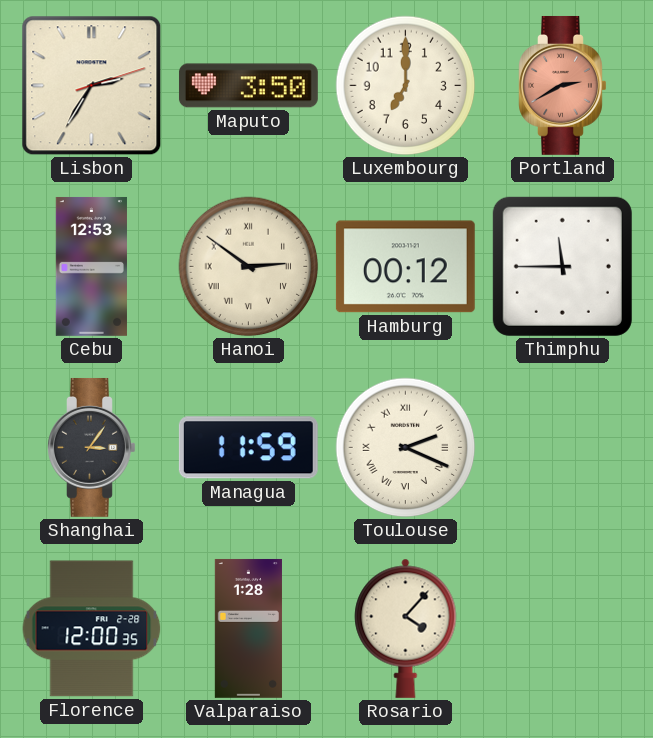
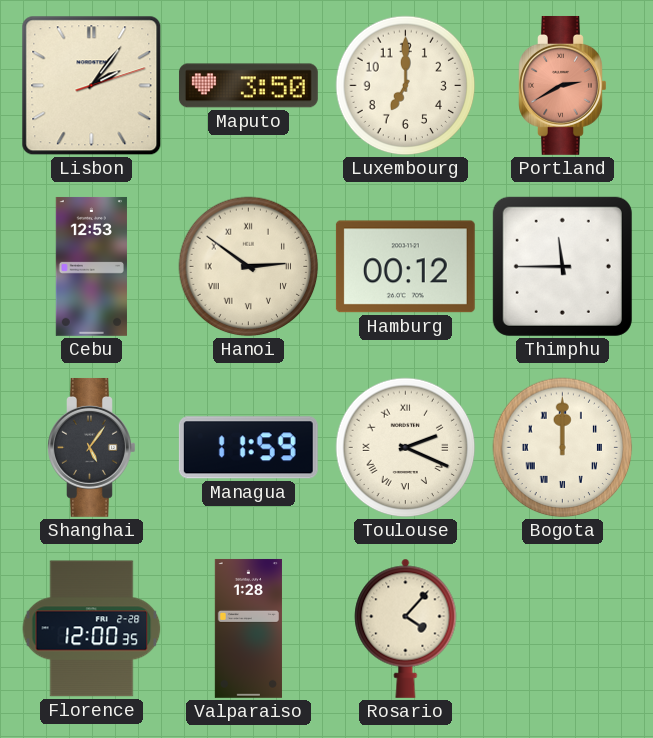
Lisbon: 2:35 -> 2:06 (92, 86)
Shanghai: 3:06 -> 5:06 (92, 447)
Bogota: none -> 12:00 (563, 448)
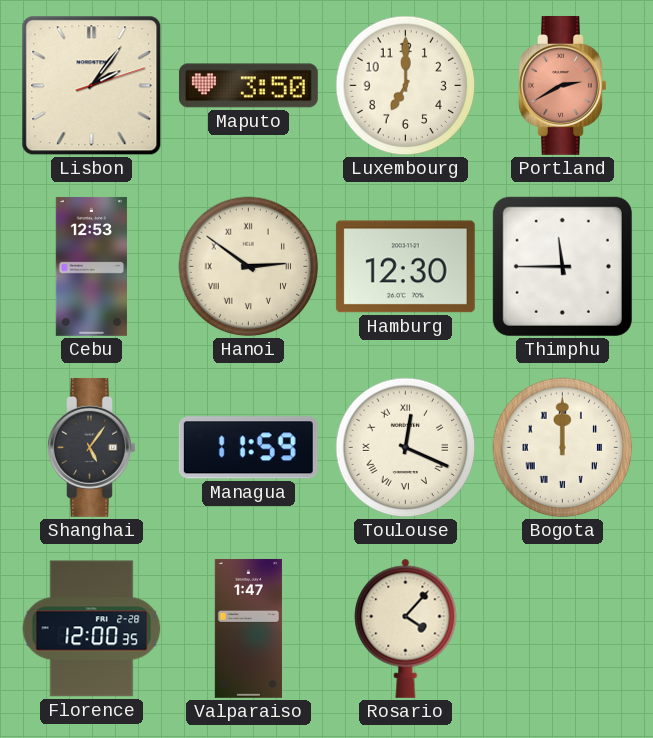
Hamburg: 00:12 -> 12:30 (405, 267)
Toulouse: 2:19 -> 12:19 (406, 448)
Valparaiso: 1:28 -> 1:47 (248, 628)
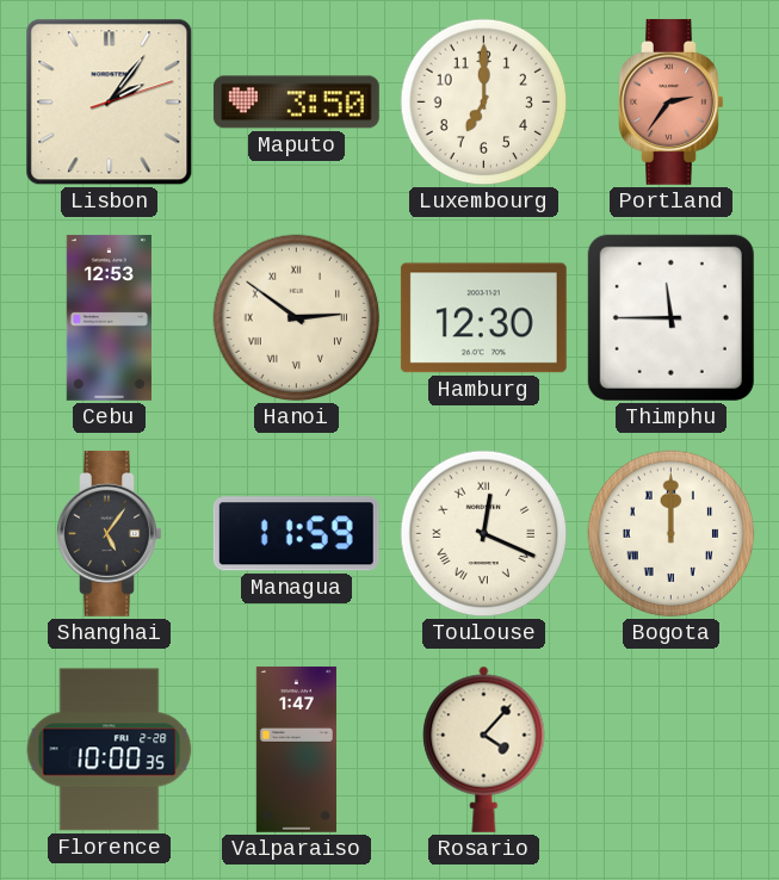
Portland: 2:40 -> 2:36 (672, 101)
Florence: 12:00 -> 10:00 (110, 750)
